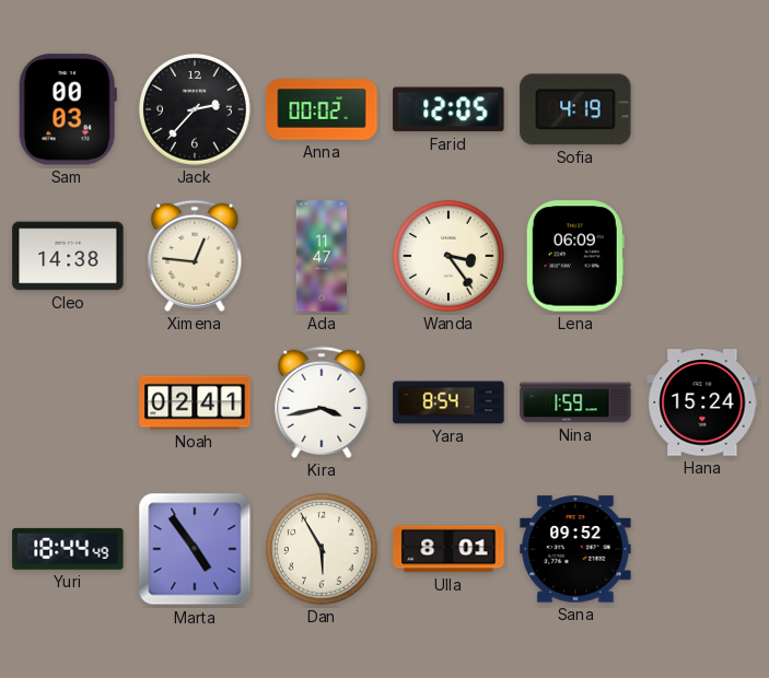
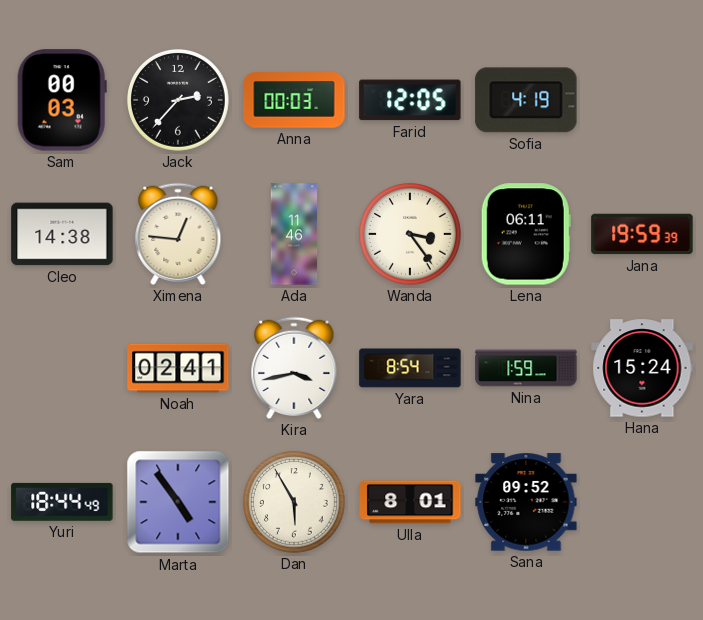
Anna: 00:02 -> 00:03 (294, 100)
Ada: 11:47 -> 11:46 (294, 234)
Lena: 06:09 -> 06:11 (526, 234)
Jana: none -> 19:59 (642, 234)
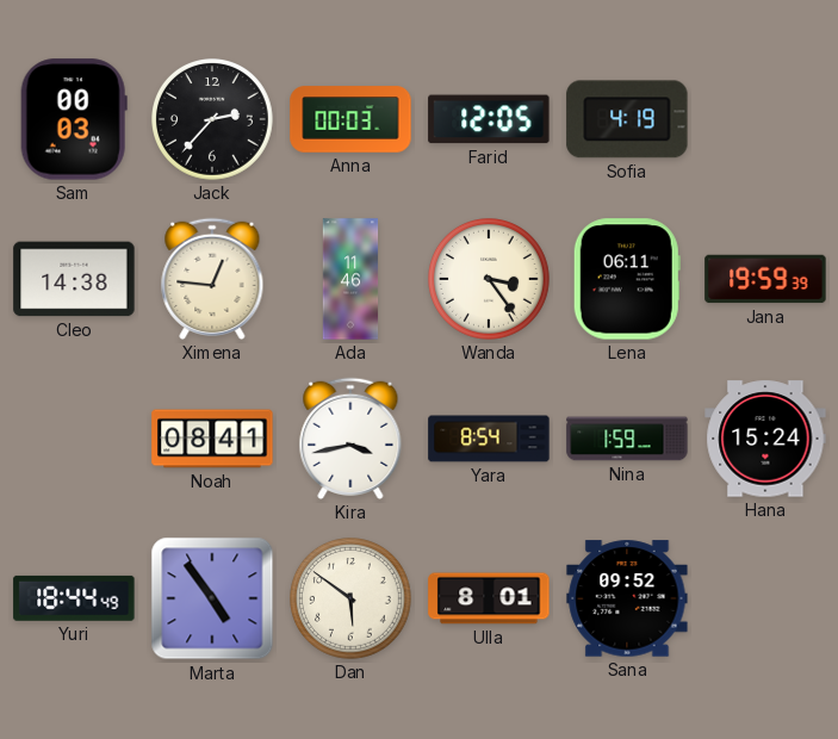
Noah: 02:41 -> 08:41 (212, 439)
Dan: 5:55 -> 5:51 (352, 600)
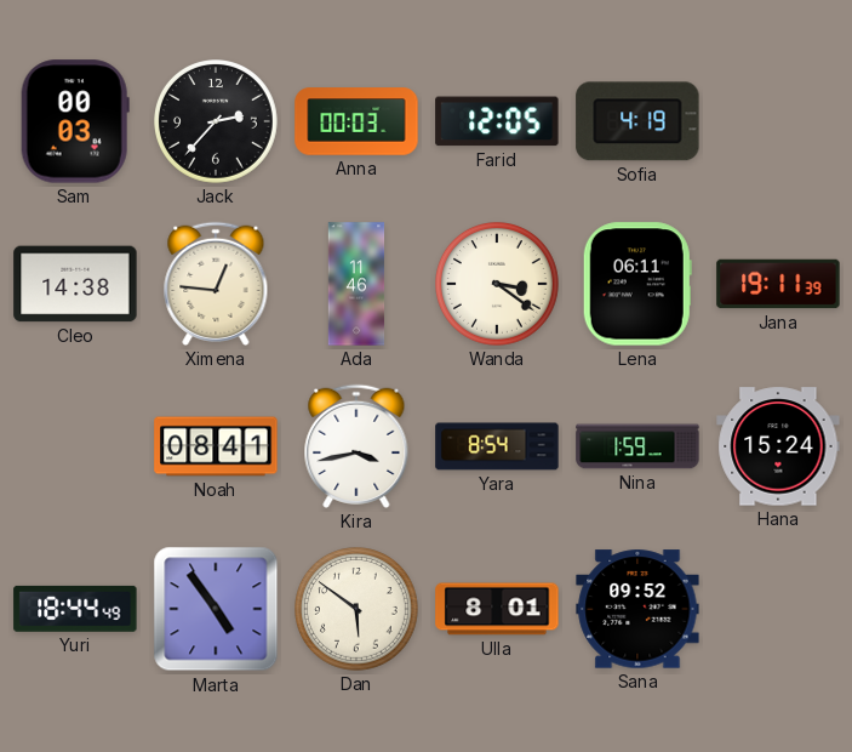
Wanda: 3:24 -> 3:21 (498, 285)
Jana: 19:59 -> 19:11 (778, 284)
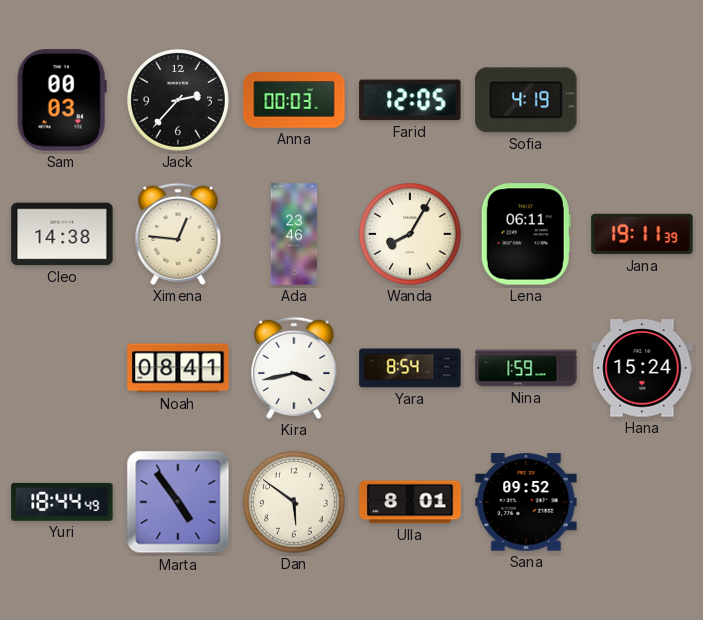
Ada: 11:46 -> 23:46 (294, 234)
Wanda: 3:21 -> 8:05 (411, 235)
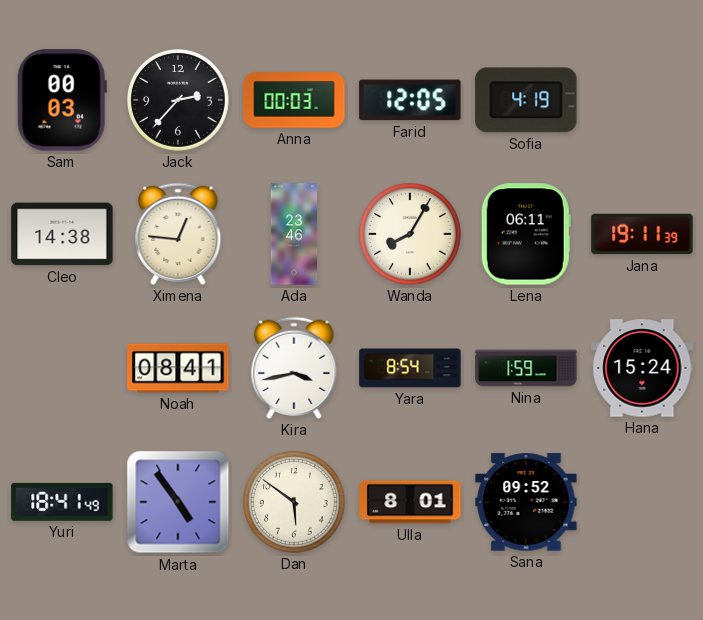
Yuri: 18:44 -> 18:41 (62, 502)
